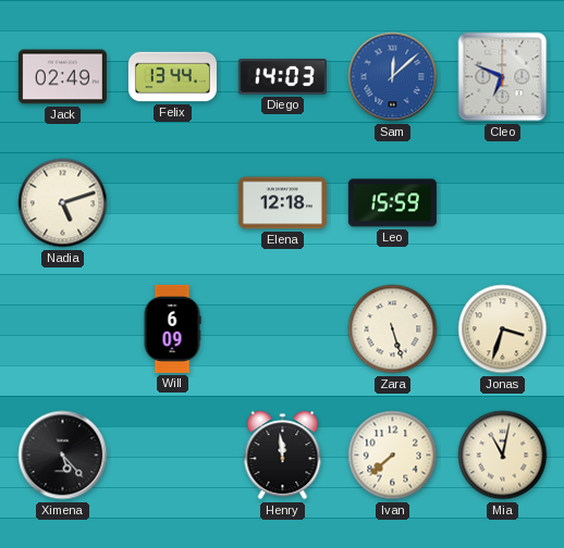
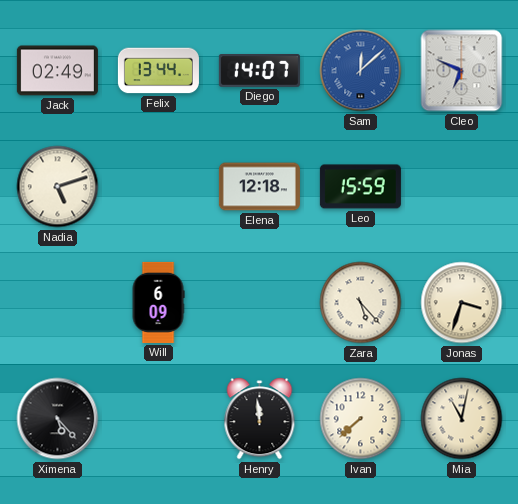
Diego: 14:03 -> 14:07 (259, 71)
Zara: 5:27 -> 5:23 (361, 303)
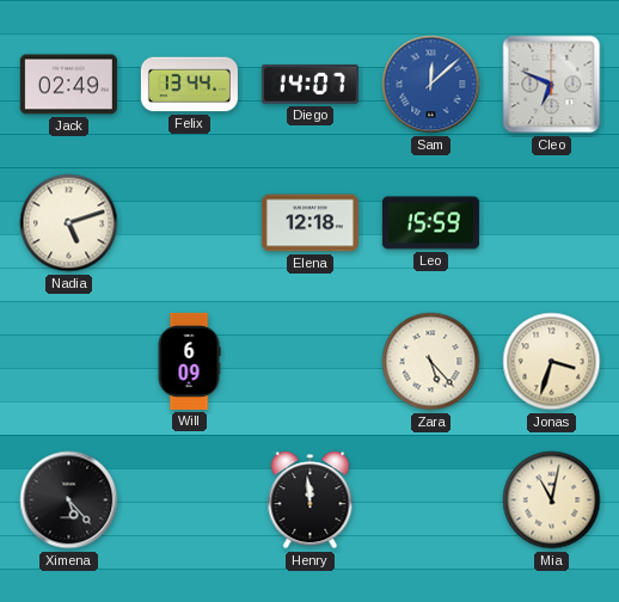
Ivan: 7:38 -> none (361, 419)
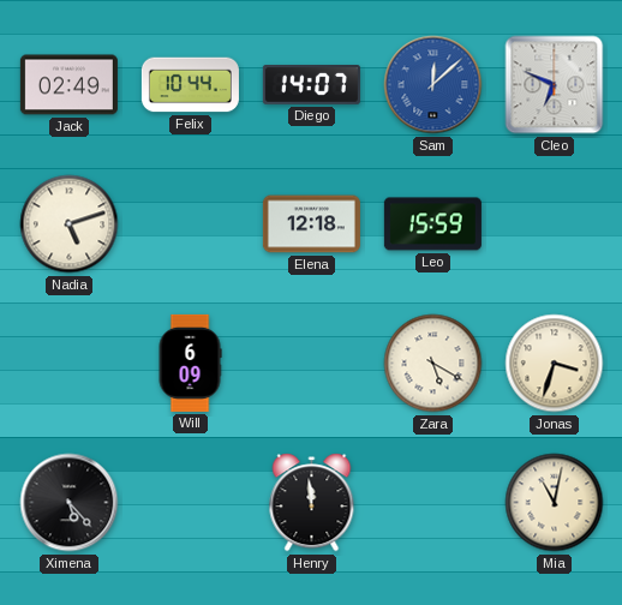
Felix: 13:44 -> 10:44 (190, 85)
Zara: 5:23 -> 5:20 (433, 364)
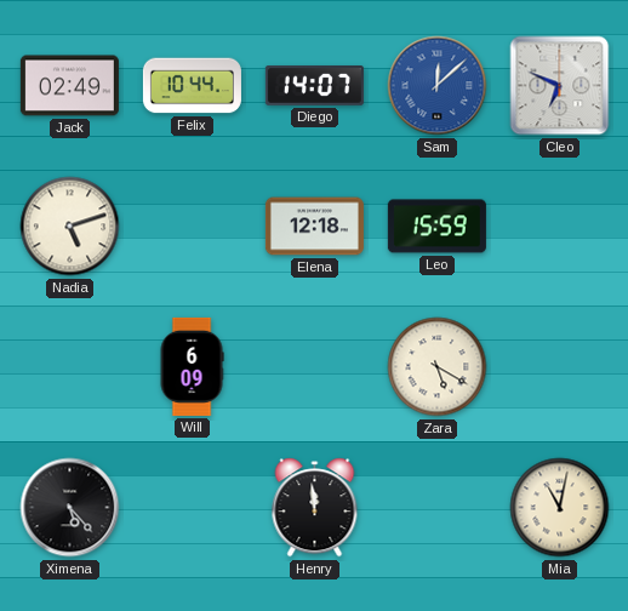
Jonas: 3:33 -> none (555, 364)
